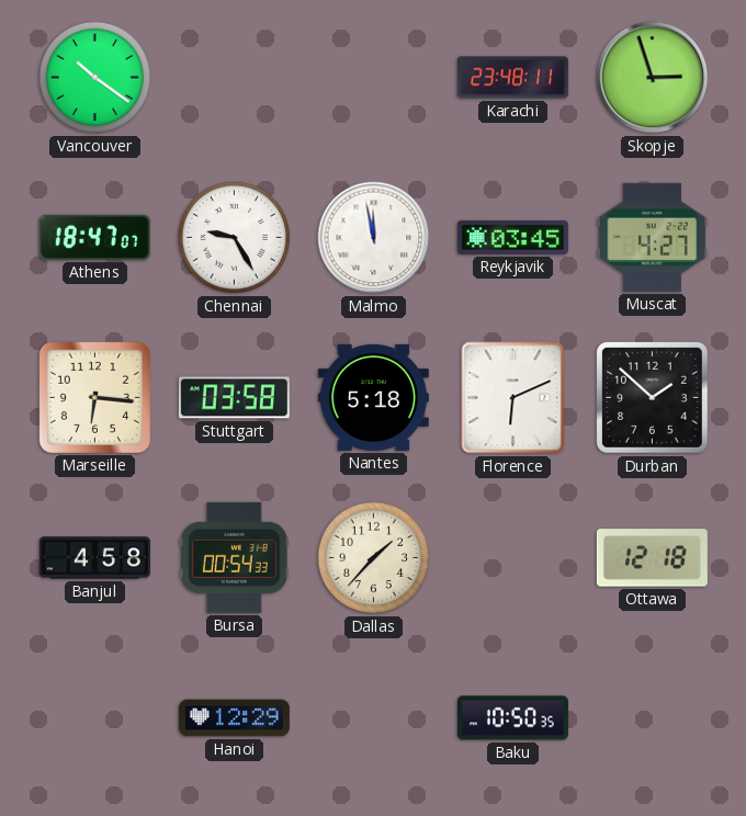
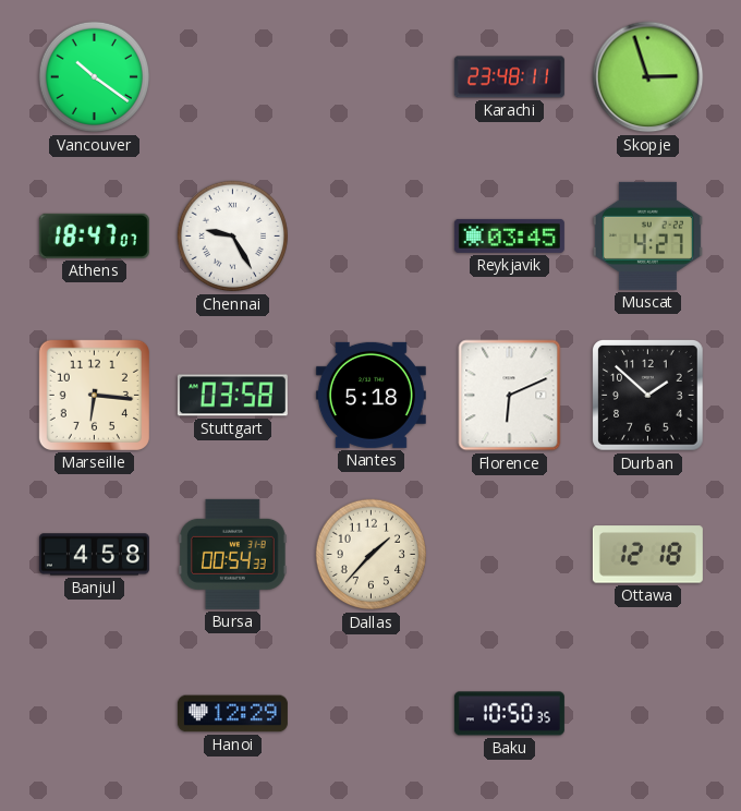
Malmo: 11:58 -> none (374, 238)
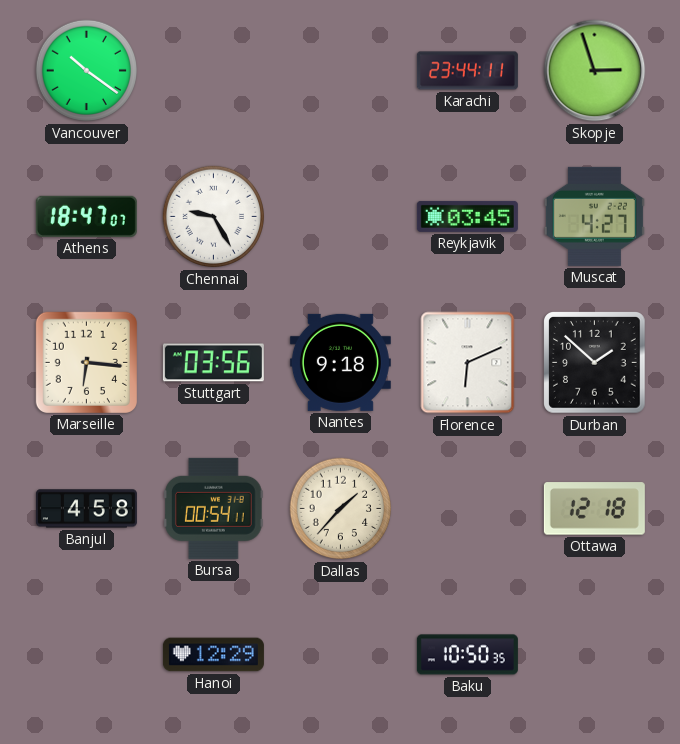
Karachi: 23:48 -> 23:44 (467, 71)
Stuttgart: 03:58 -> 03:56 (213, 363)
Nantes: 5:18 -> 9:18 (340, 362)
Bursa: 00:54:33 -> 00:54:11 (214, 508)
